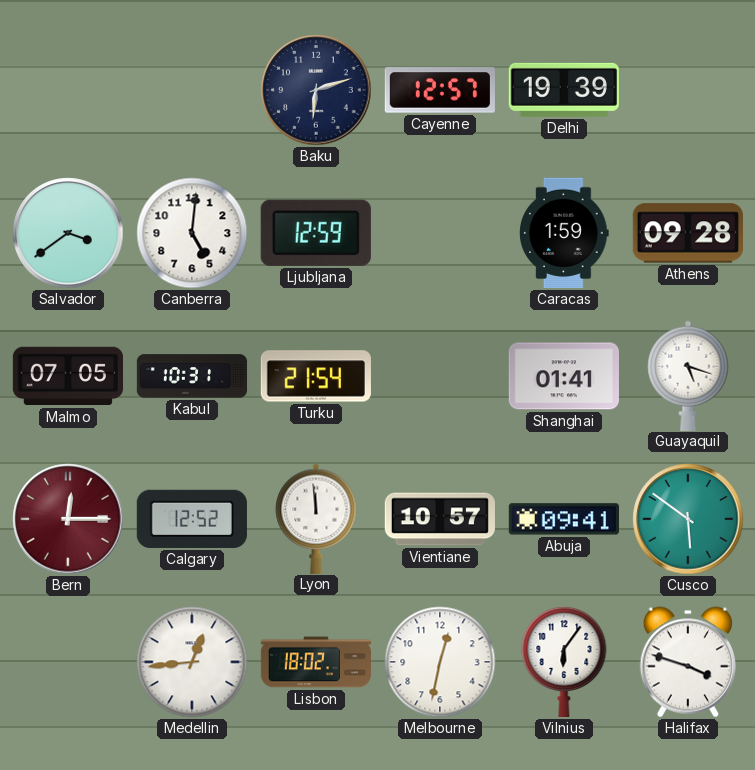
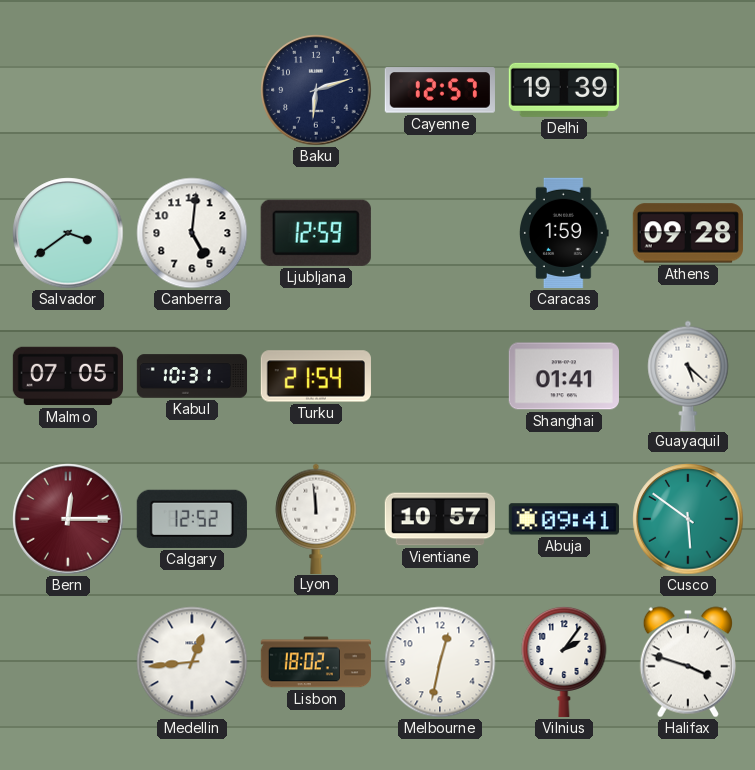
Guayaquil: 5:18 -> 5:22 (688, 375)
Vilnius: 6:06 -> 2:06 (564, 661)
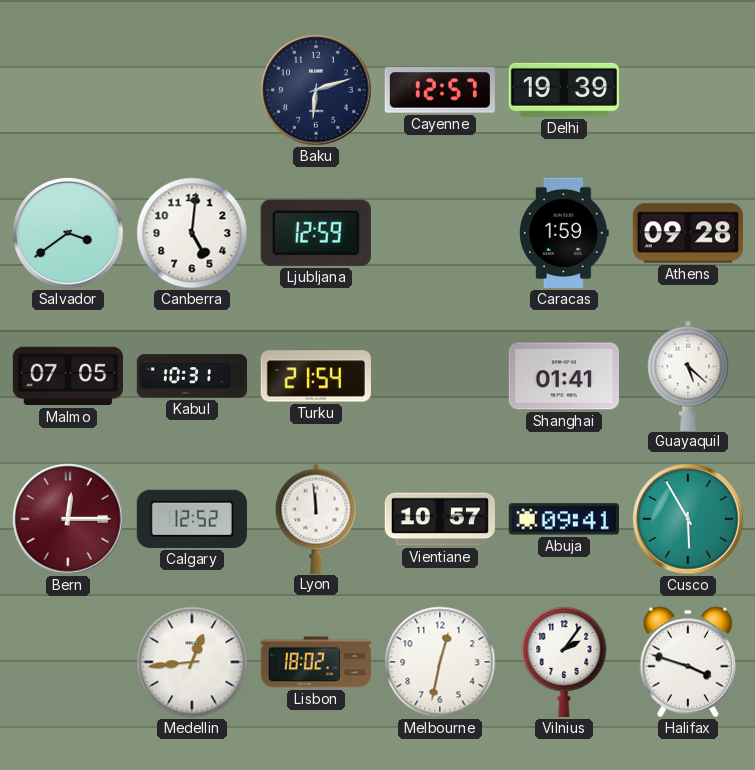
Cusco: 5:51 -> 5:55 (688, 519)
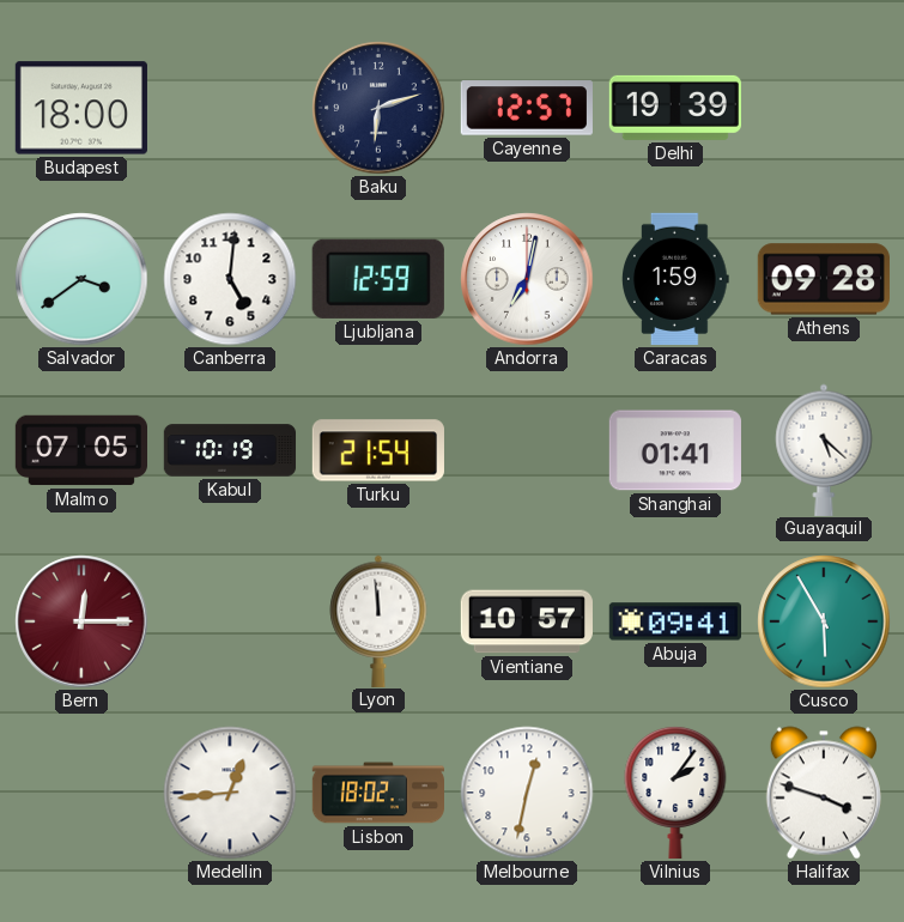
Budapest: none -> 18:00 (81, 108)
Andorra: none -> 7:02 (527, 279)
Kabul: 10:31 -> 10:19 (230, 450)
Calgary: 12:52 -> none (192, 519)
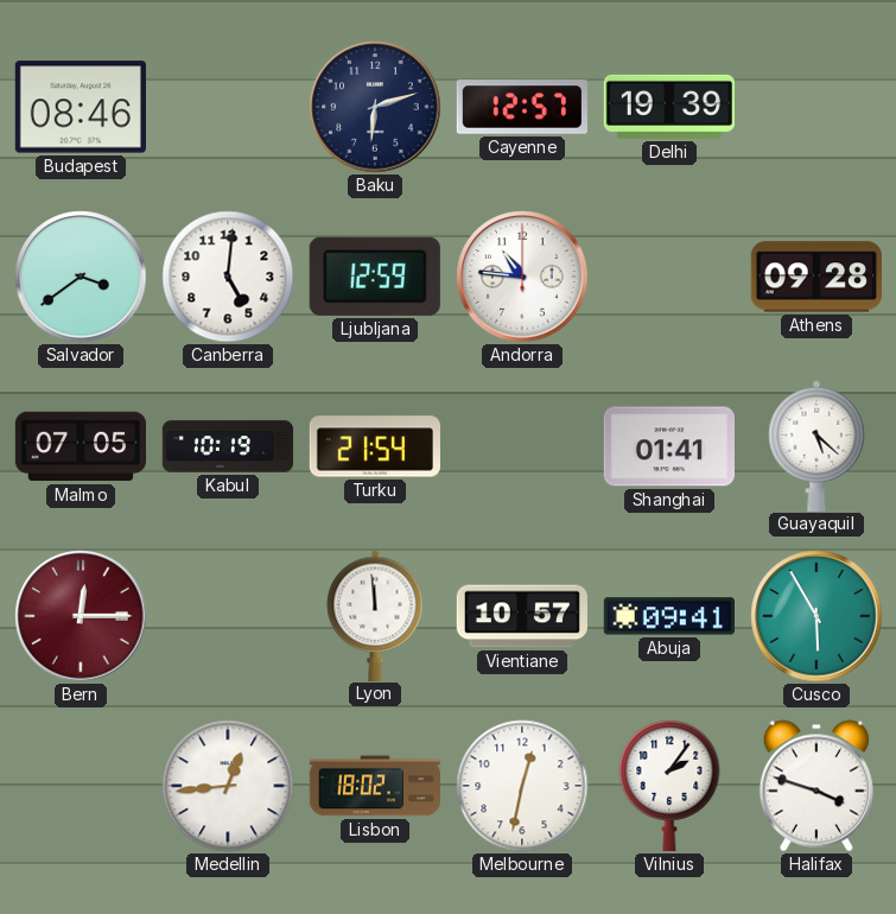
Budapest: 18:00 -> 08:46 (81, 107)
Andorra: 7:02 -> 10:46 (522, 277)
Caracas: 1:59 -> none (677, 279)
